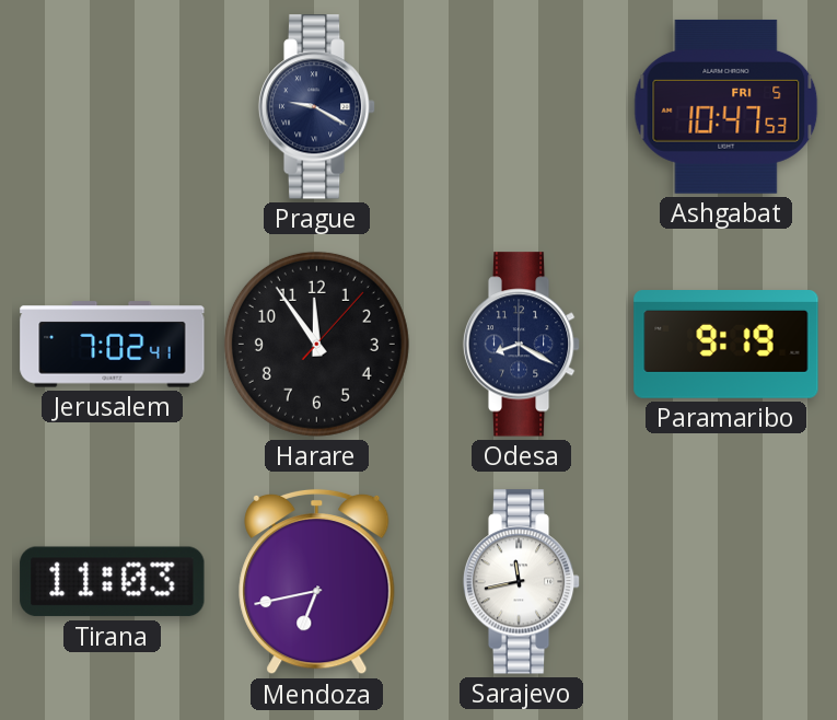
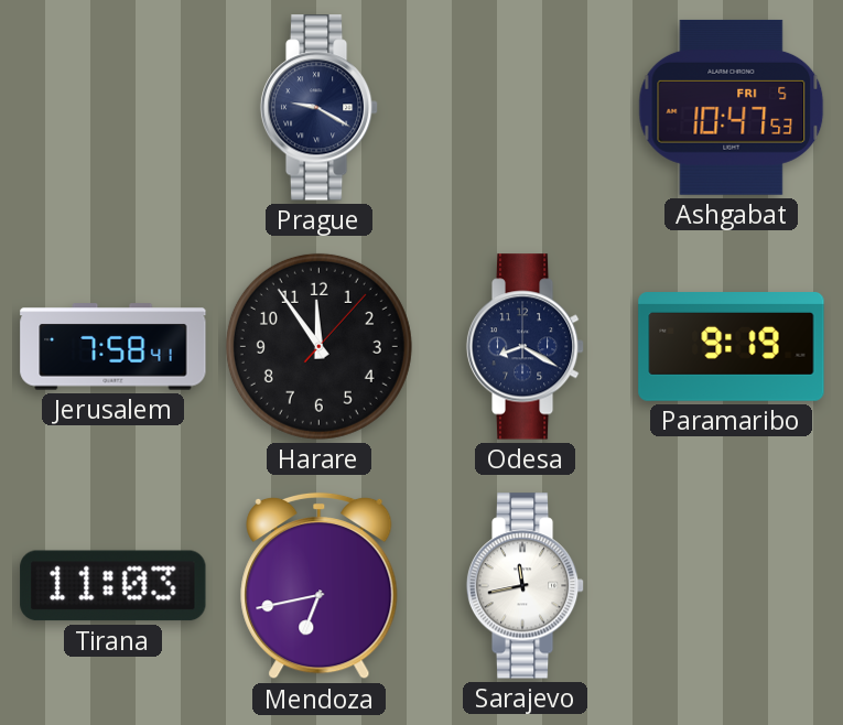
Jerusalem: 7:02 -> 7:58 (114, 347)
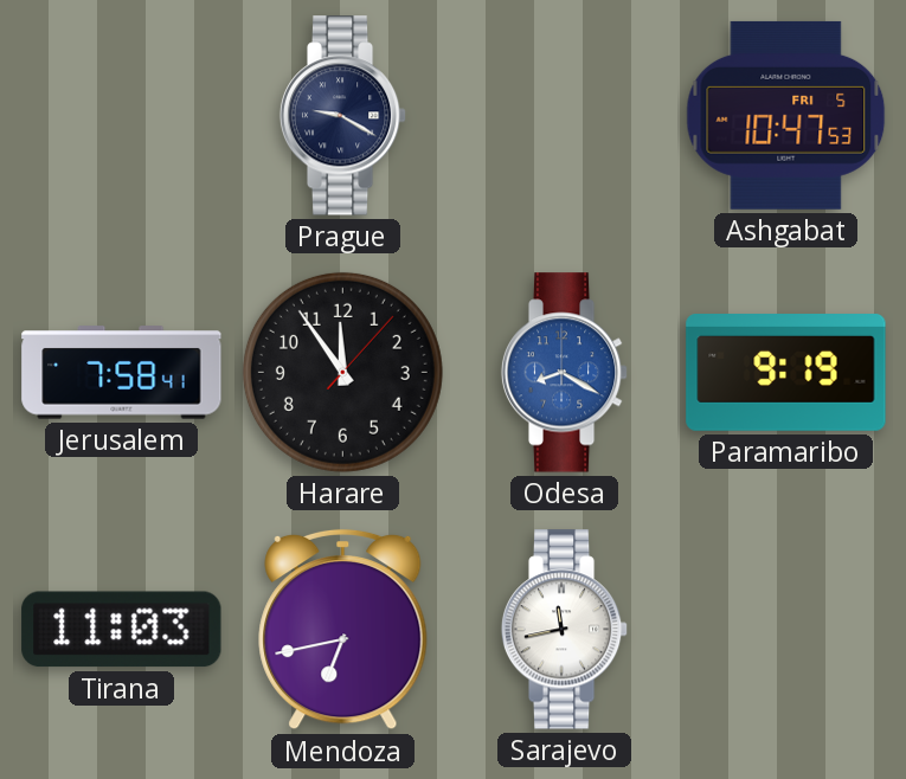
Odesa dial: navy -> blue (565, 373)
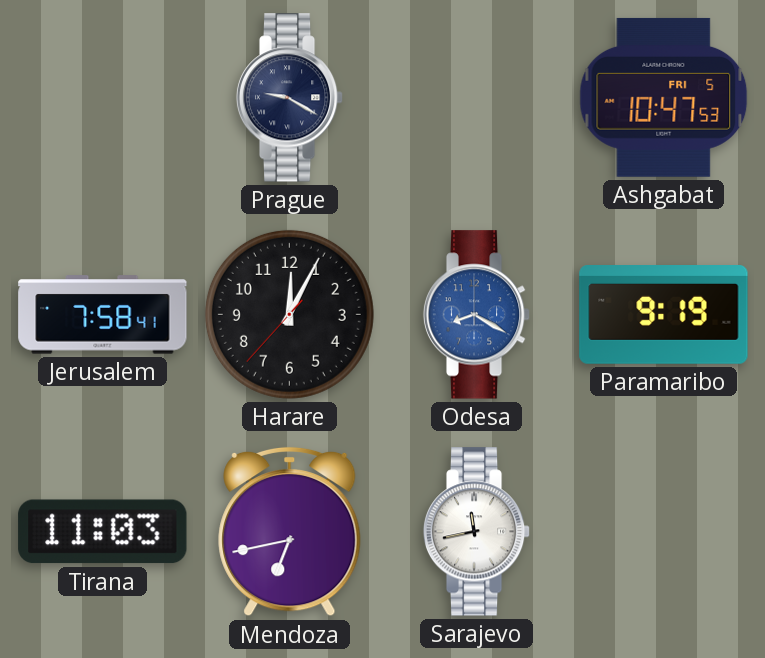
Harare: 11:54 -> 12:04 (289, 314)
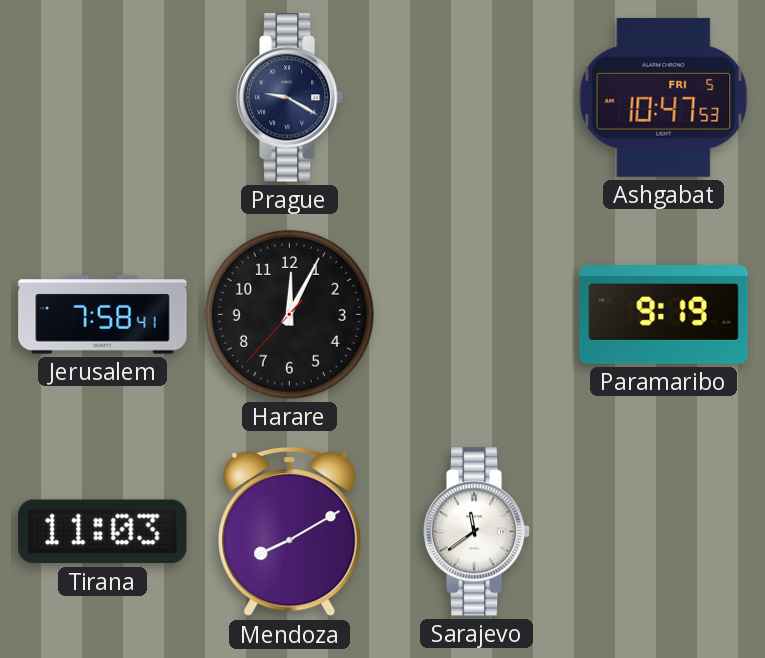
Odesa: 8:20 -> none (477, 315)
Mendoza: 6:43 -> 8:10 (290, 532)
Sarajevo: 11:43 -> 11:39 (477, 532)
